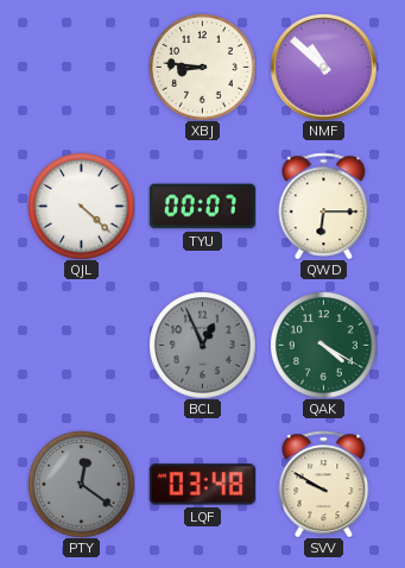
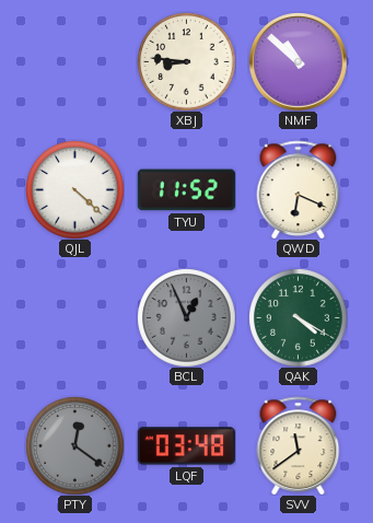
TYU: 00:07 -> 11:52 (186, 190)
QWD: 6:15 -> 6:19 (299, 189)
SVV: 9:50 -> 11:39 (299, 445)
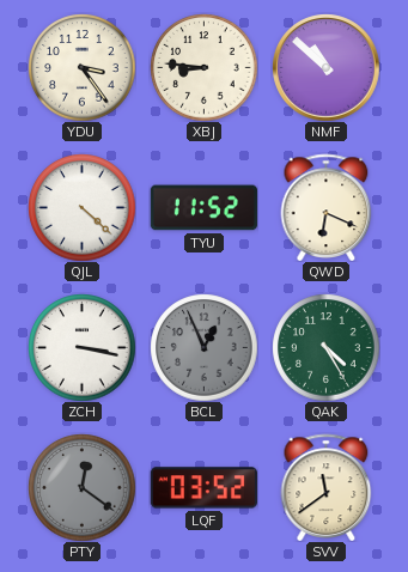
YDU: none -> 3:24 (81, 67)
ZCH: none -> 3:17 (81, 347)
QAK: 4:20 -> 4:25 (325, 347)
LQF: 03:48 -> 03:52 (203, 488)
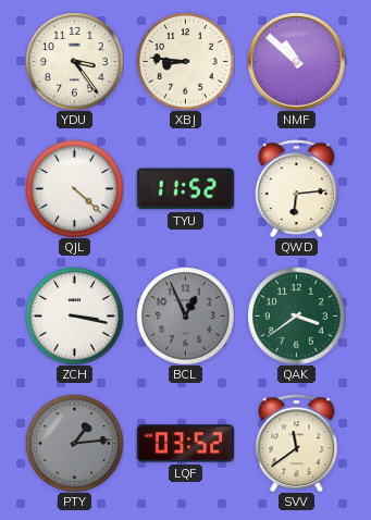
QWD: 6:19 -> 6:14 (297, 188)
QAK: 4:25 -> 3:39 (296, 315)
PTY: 12:21 -> 1:14 (74, 443)
